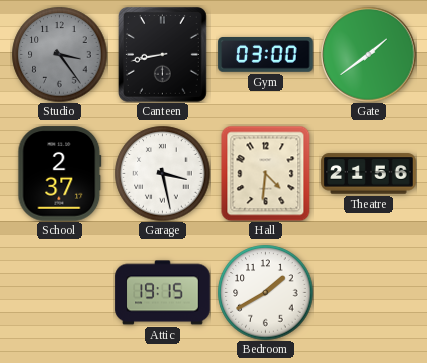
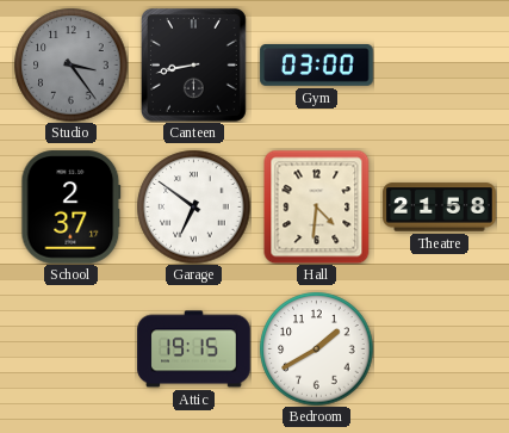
Gate: 1:39 -> none (369, 55)
Garage: 3:28 -> 6:51 (193, 206)
Theatre: 21:56 -> 21:58 (440, 208)
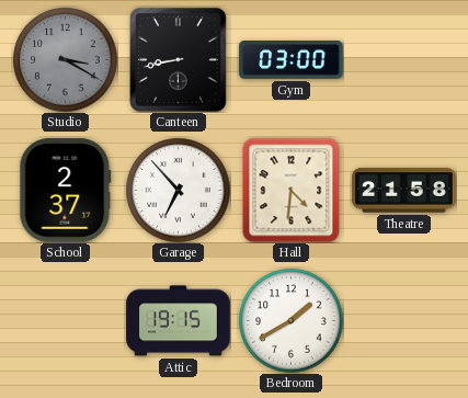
Studio: 3:24 -> 3:20 (65, 59)
Garage: 6:51 -> 6:53 (178, 190)
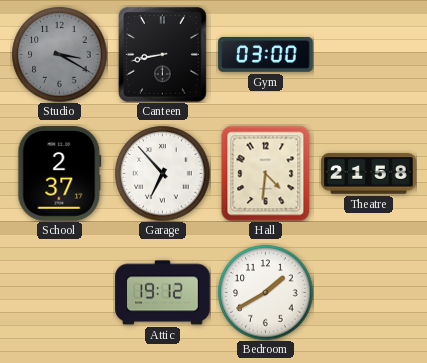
Attic: 19:15 -> 19:12 (163, 293)
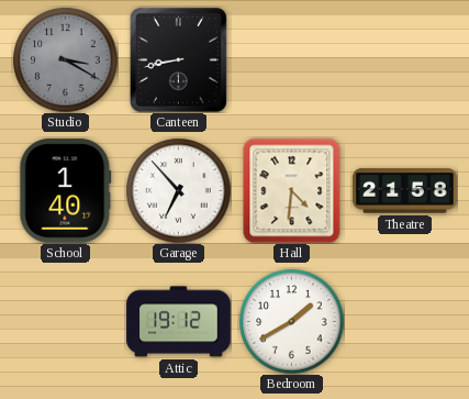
Gym: 03:00 -> none (266, 55)
School: 2:37 -> 1:40 (66, 191)
